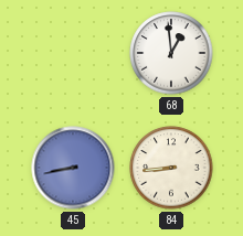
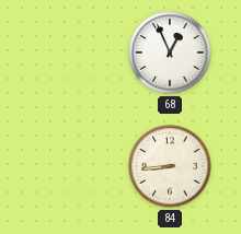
68: 12:59 -> 12:56 (170, 52)
45: 8:43 -> none (73, 168)
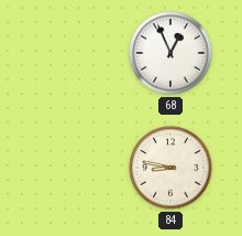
84: 8:44 -> 8:47 (170, 168)
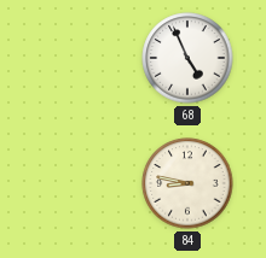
68: 12:56 -> 4:56 (187, 58)
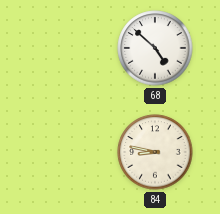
68: 4:56 -> 4:52 (155, 48)
